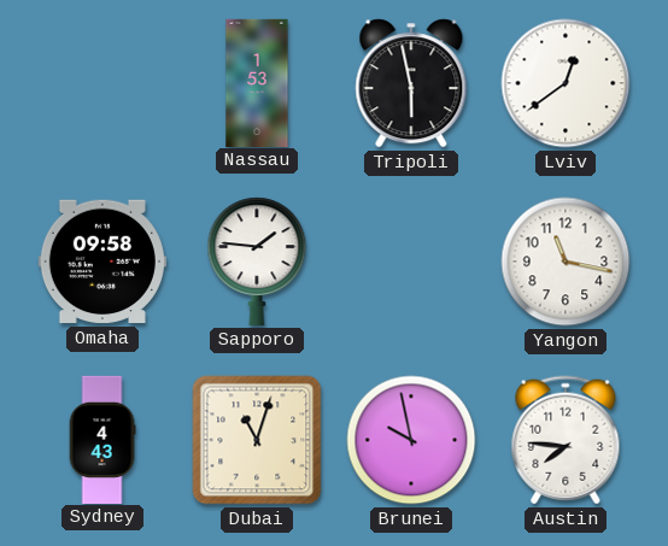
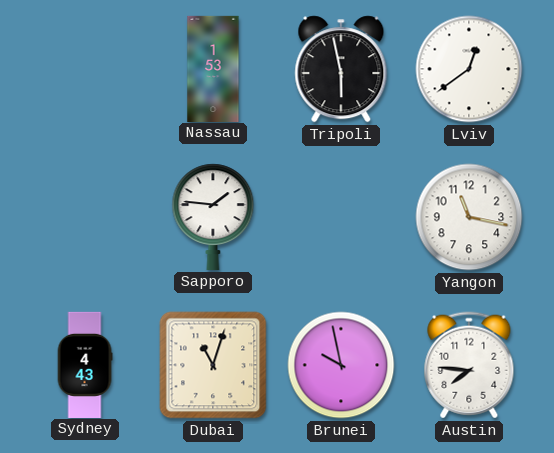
Omaha: 09:58 -> none (102, 262)
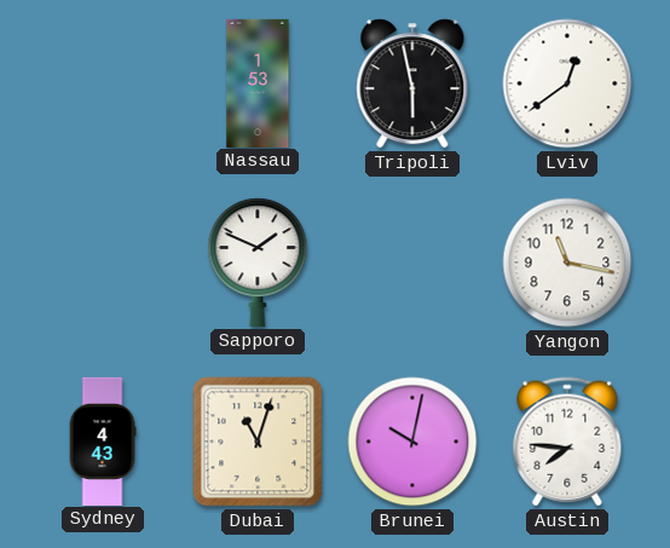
Sapporo: 1:46 -> 1:49 (258, 263)
Brunei: 9:58 -> 10:02 (412, 442)
